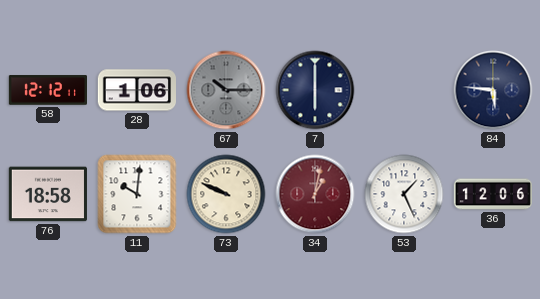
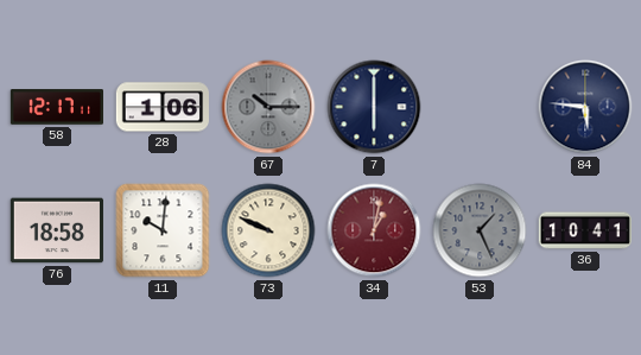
58: 12:12 -> 12:17 (56, 107)
53 dial: white -> grey (480, 230)
36: 12:06 -> 10:41 (584, 230)
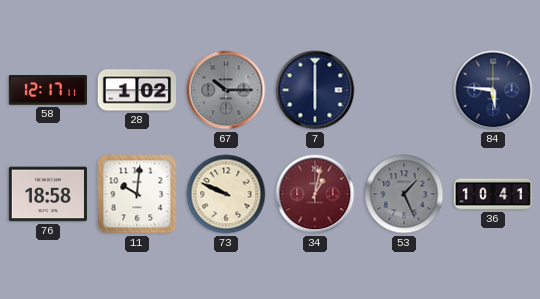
28: 1:06 -> 1:02 (136, 90)
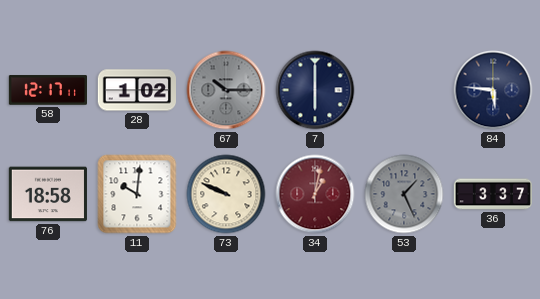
36: 10:41 -> 3:37 (492, 194)
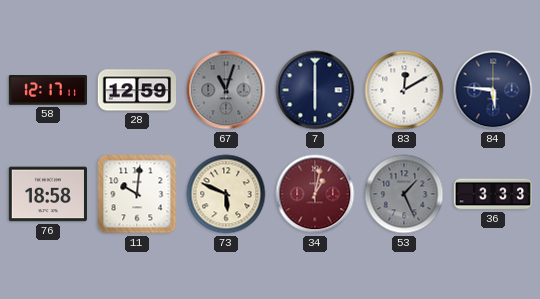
28: 1:02 -> 12:59 (136, 90)
67: 10:15 -> 11:03 (226, 90)
83: none -> 12:10 (404, 90)
73: 9:49 -> 5:49 (226, 194)
36: 3:37 -> 3:33 (492, 194)
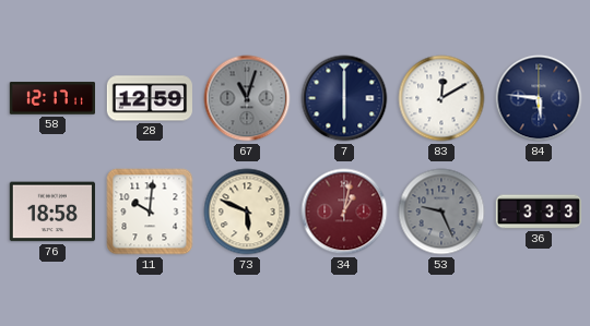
53: 1:26 -> 9:26 (441, 212)
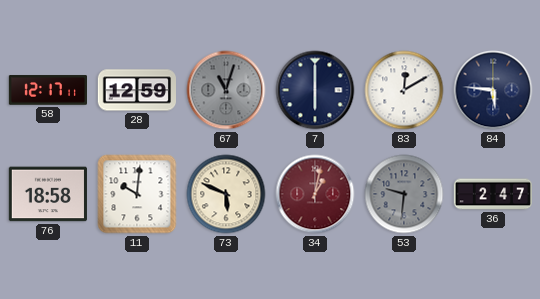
53: 9:26 -> 9:31 (404, 194)
36: 3:33 -> 2:47 (492, 194)
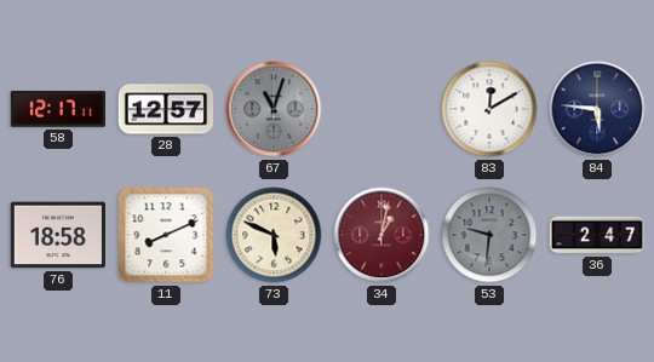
28: 12:59 -> 12:57 (165, 109)
7: 6:00 -> none (315, 90)
11: 10:01 -> 8:11 (166, 235)
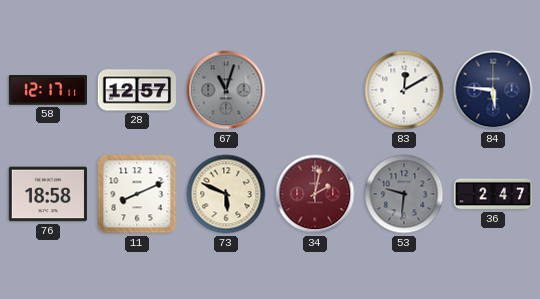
34: 1:02 -> 2:02 (315, 194)
